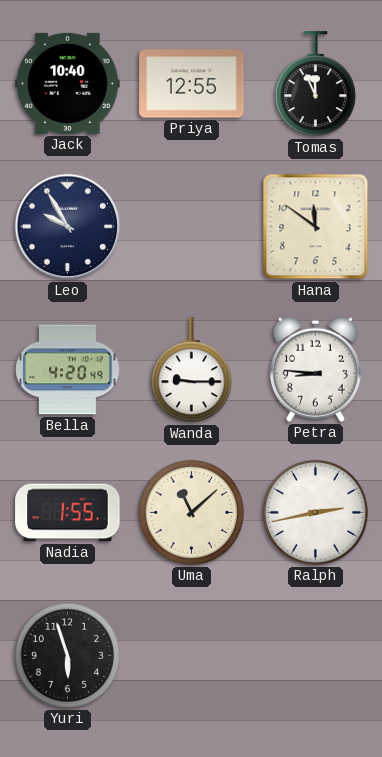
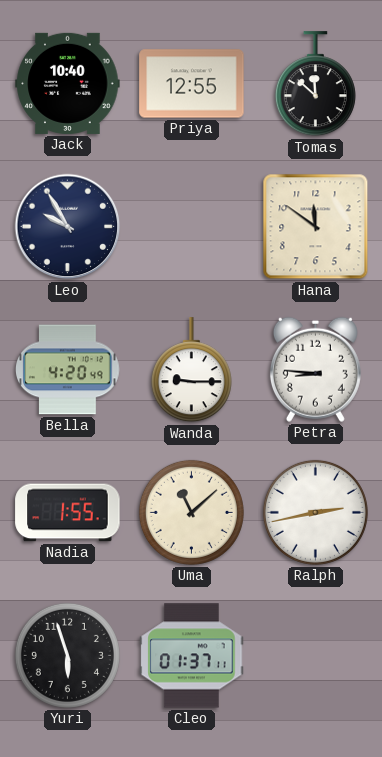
Tomas: 11:56 -> 11:52 (315, 84)
Cleo: none -> 01:37 (192, 656)
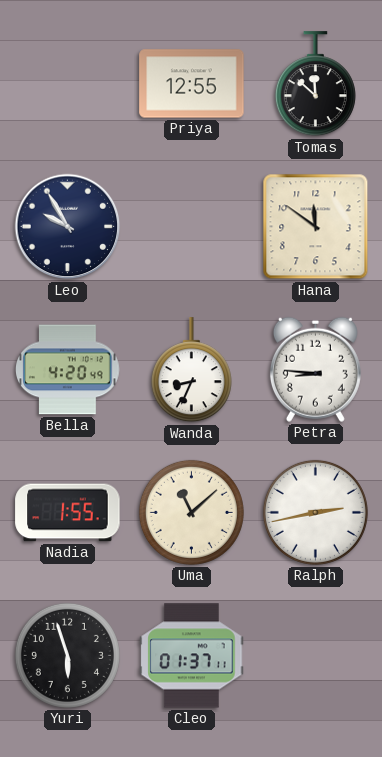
Jack: 10:40 -> none (68, 83)
Wanda: 9:15 -> 8:34 (191, 370)
